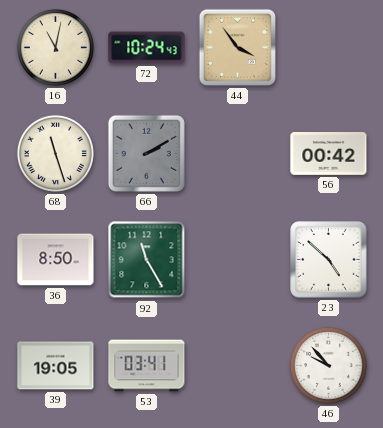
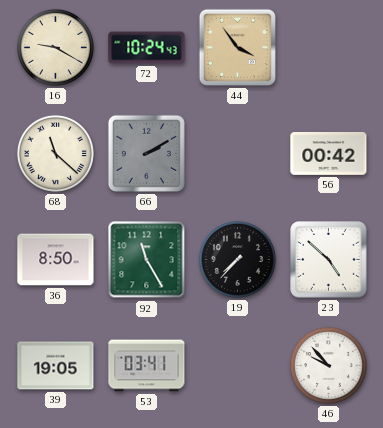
16: 11:02 -> 9:20 (55, 47)
68: 11:27 -> 11:22 (55, 153)
19: none -> 7:37 (237, 259)
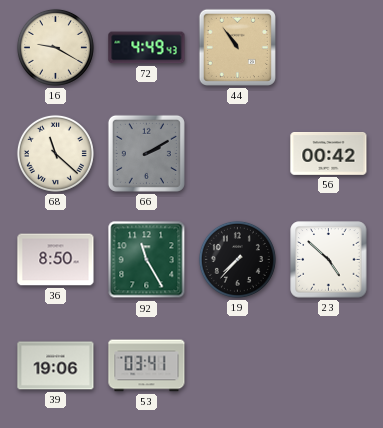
72: 10:24 -> 4:49 (147, 48)
44: 3:54 -> 10:54 (237, 47)
39: 19:05 -> 19:06 (56, 366)
46: 9:53 -> none (328, 365)
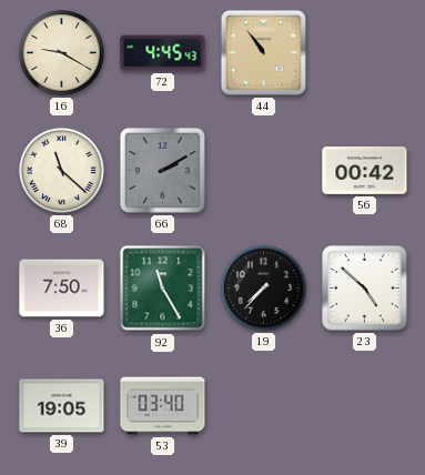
72: 4:49 -> 4:45 (163, 53)
36: 8:50 -> 7:50 (62, 289)
39: 19:06 -> 19:05 (62, 406)
53: 03:41 -> 03:40 (163, 406)
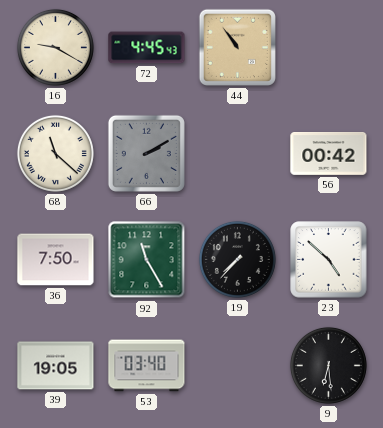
9: none -> 6:29 (328, 365)
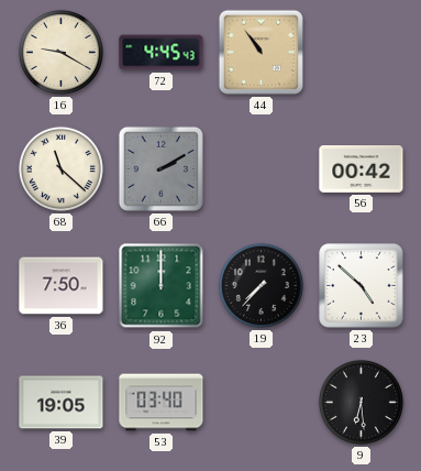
92: 11:25 -> 12:00 (162, 286)
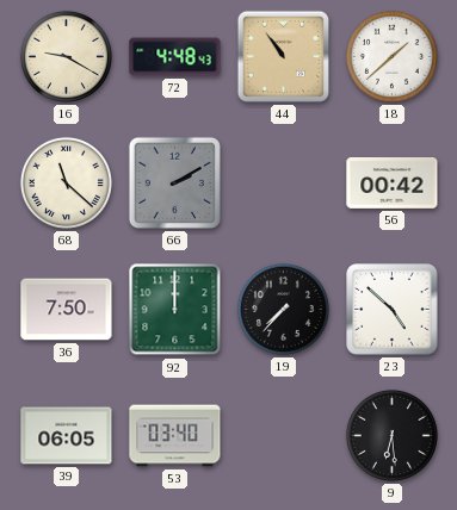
72: 4:45 -> 4:48 (175, 57)
18: none -> 1:38 (391, 56)
39: 19:05 -> 06:05 (67, 436)
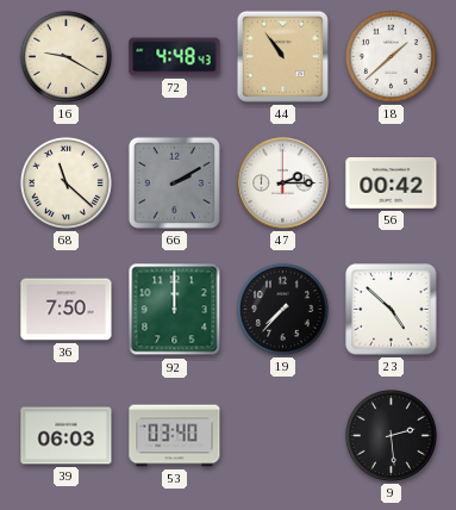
47: none -> 2:15 (283, 184)
39: 06:05 -> 06:03 (67, 436)
9: 6:29 -> 2:29 (391, 435)
